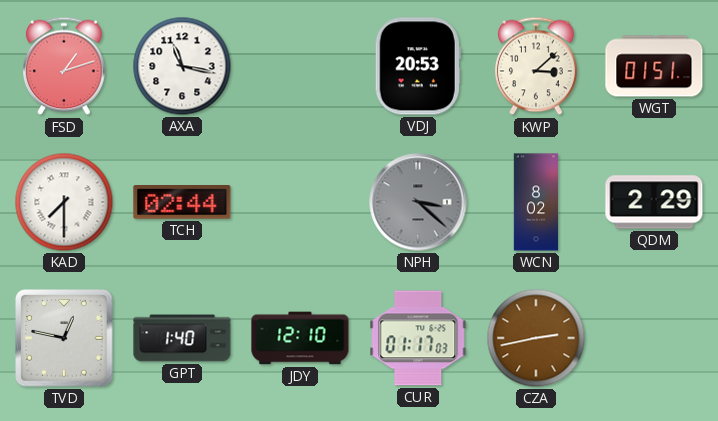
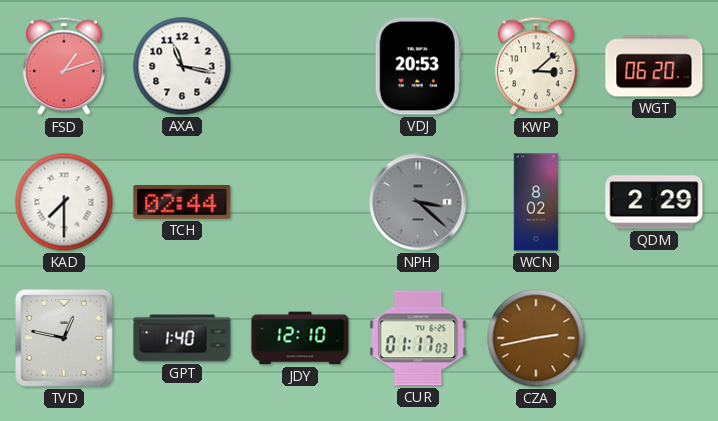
WGT: 01:51 -> 06:20 (654, 66)
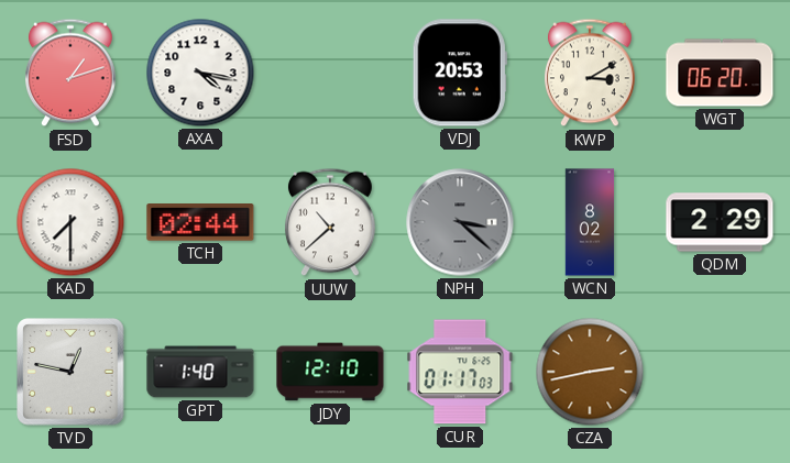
AXA: 11:17 -> 4:17 (200, 73)
KWP: 3:08 -> 3:10 (591, 73)
UUW: none -> 10:38 (331, 222)
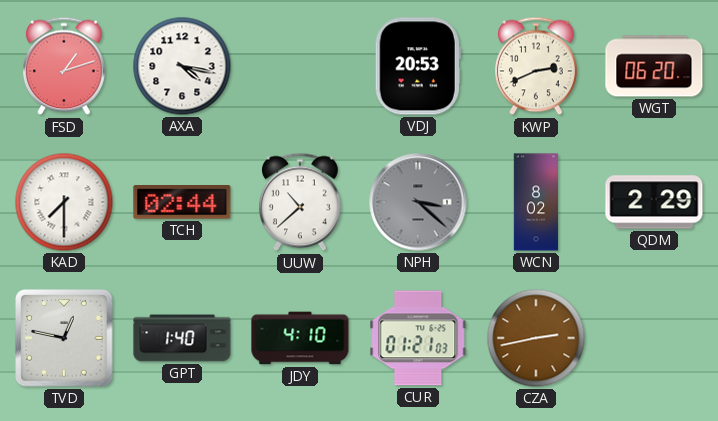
KWP: 3:10 -> 2:41 (537, 66)
JDY: 12:10 -> 4:10 (300, 338)
CUR: 01:17 -> 01:21 (418, 338)
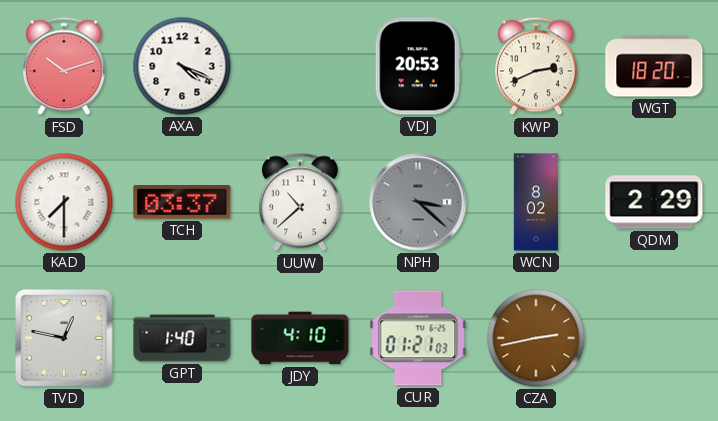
FSD: 1:12 -> 10:12 (65, 66)
AXA: 4:17 -> 4:19 (182, 66)
WGT: 06:20 -> 18:20 (654, 66)
TCH: 02:44 -> 03:37 (182, 203)
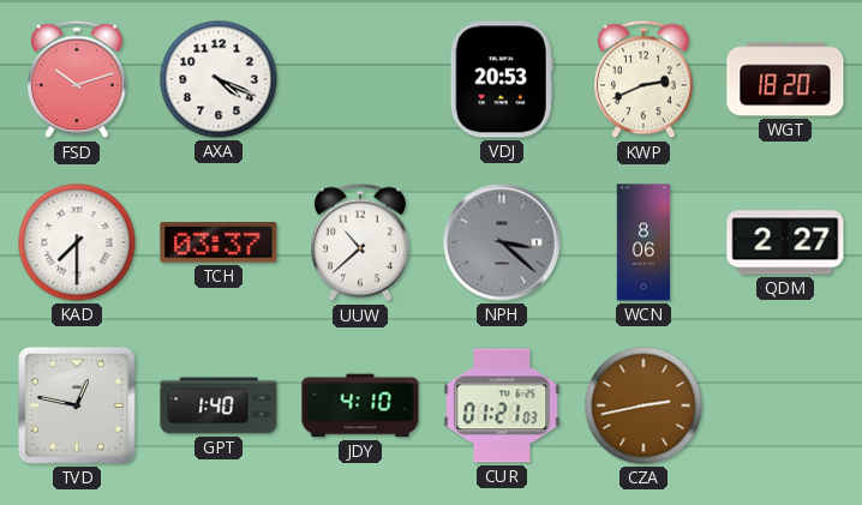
WCN: 8:02 -> 8:06 (643, 242)
QDM: 2:29 -> 2:27 (785, 242)
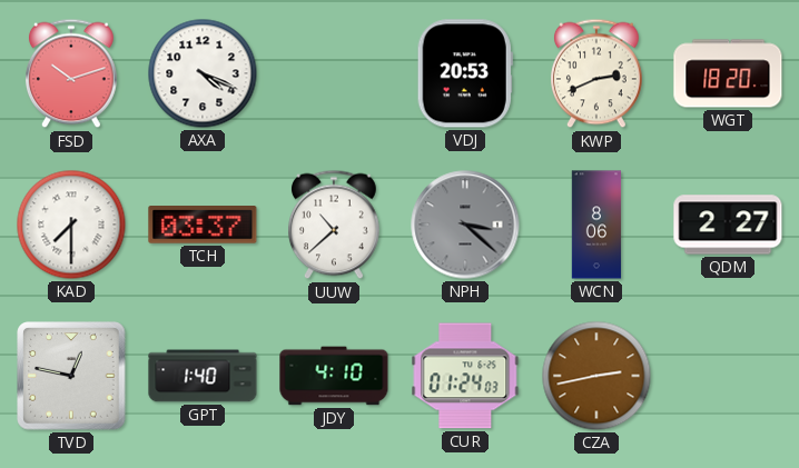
CUR: 01:21 -> 01:24 (465, 376)
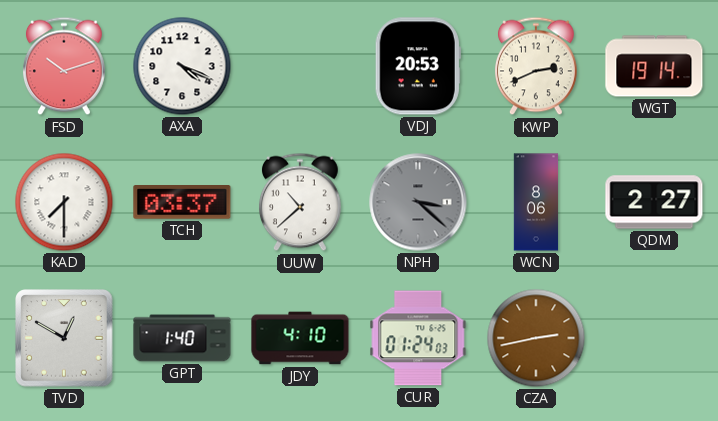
WGT: 18:20 -> 19:14 (654, 66)
TVD: 12:47 -> 12:50 (64, 338)
